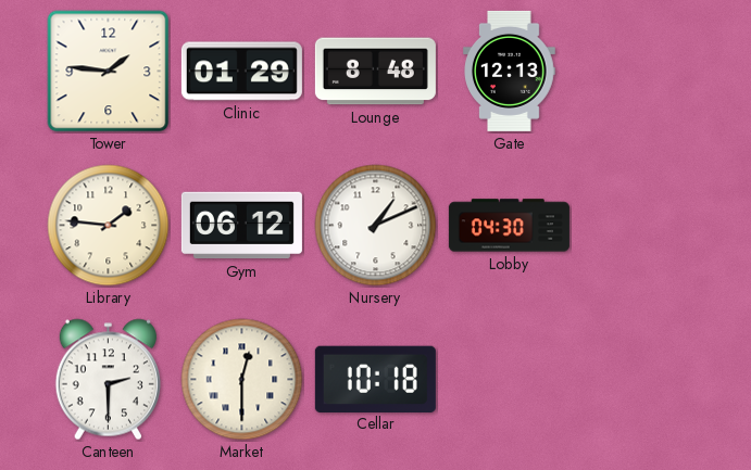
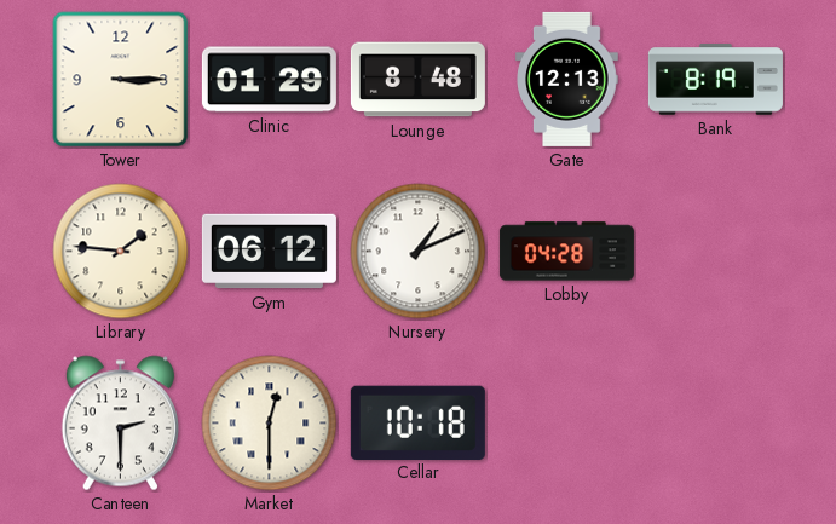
Tower: 1:46 -> 3:15 (121, 80)
Bank: none -> 8:19 (715, 80)
Lobby: 04:30 -> 04:28 (566, 252)
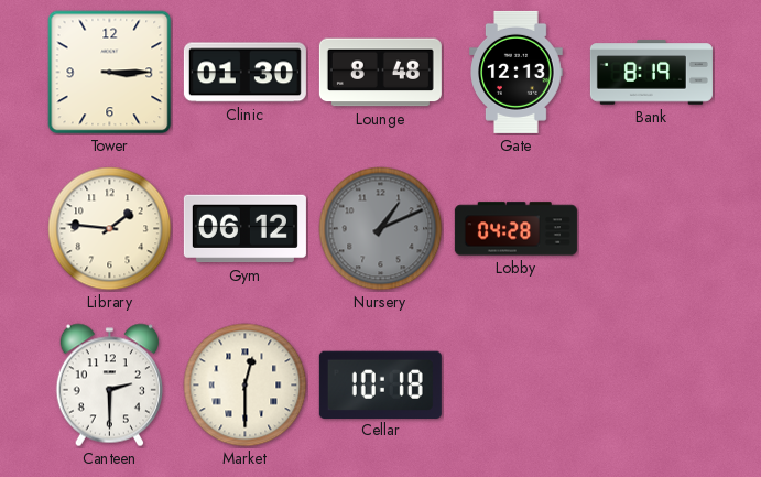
Clinic: 01:29 -> 01:30 (244, 73)
Nursery dial: white -> grey (381, 229)
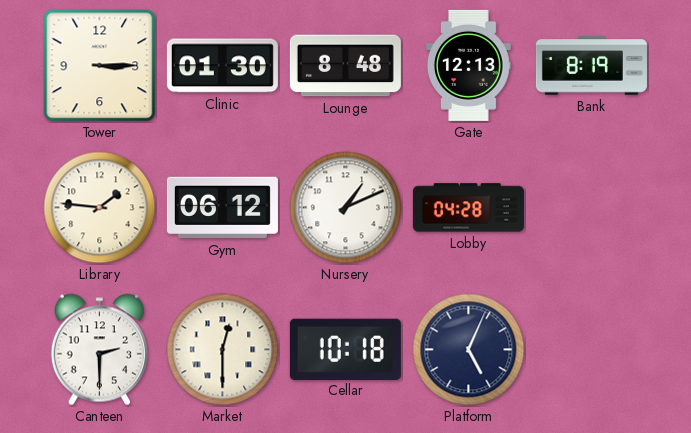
Nursery dial: grey -> white (346, 208)
Platform: none -> 5:04 (469, 350)
